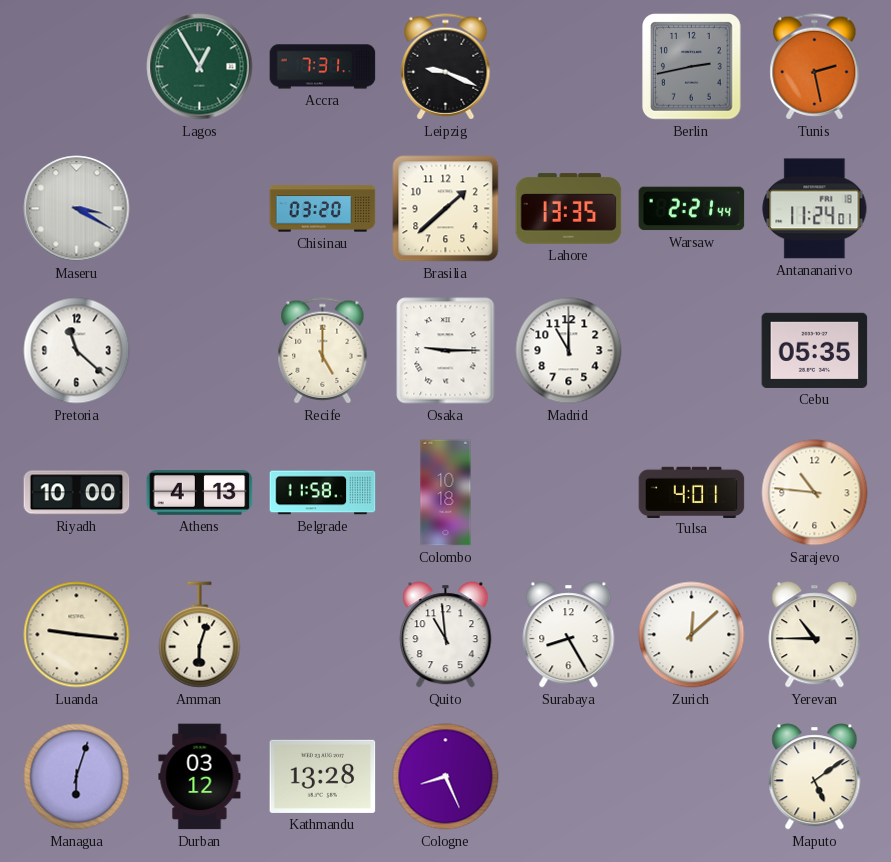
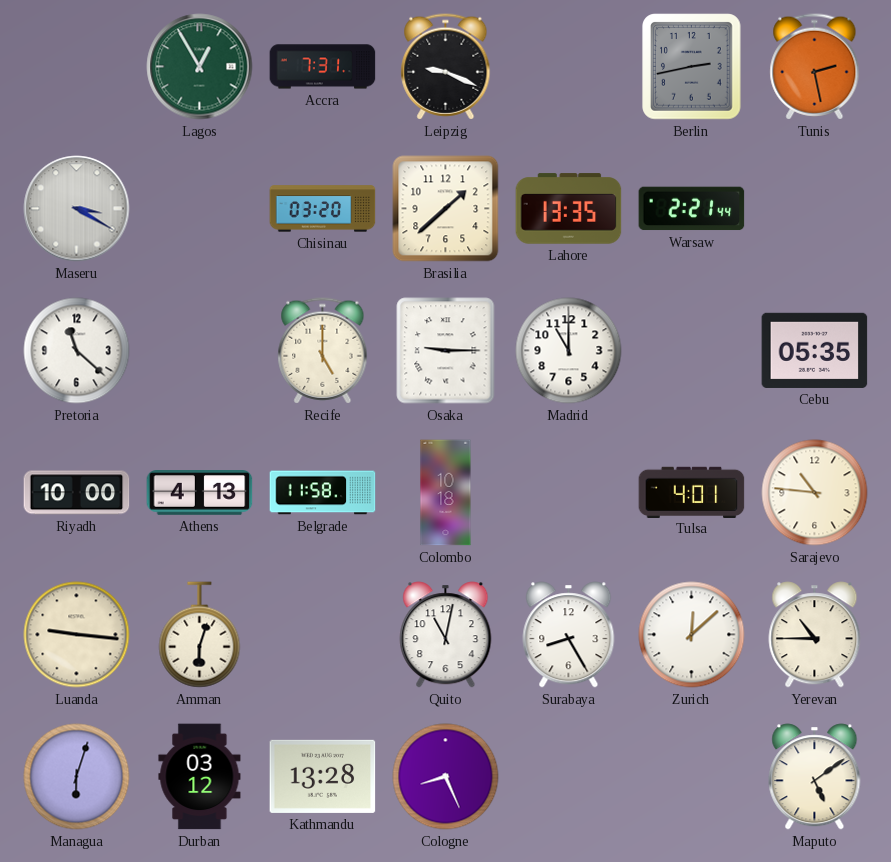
Antananarivo: 11:24 -> none (815, 209)
Quito: 10:59 -> 11:02 (446, 635)
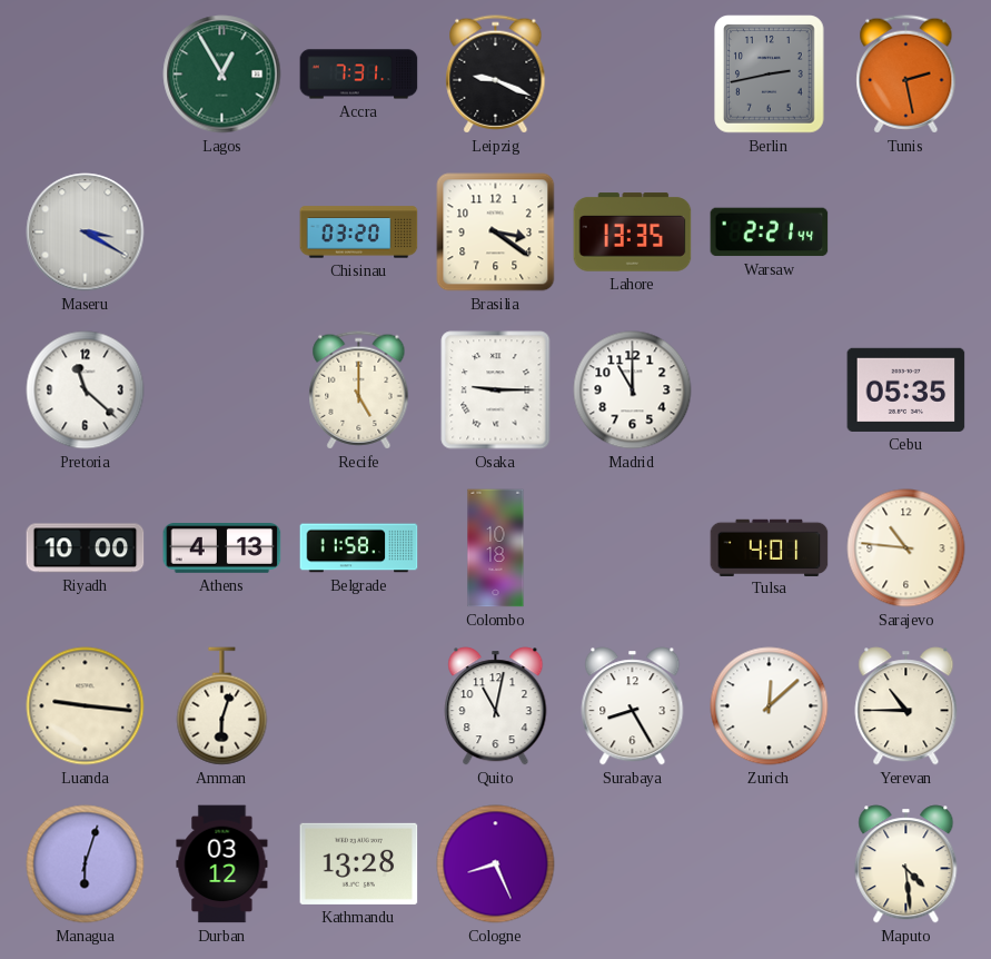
Brasilia: 1:38 -> 3:21 (496, 233)
Maputo: 5:09 -> 4:29 (906, 864)
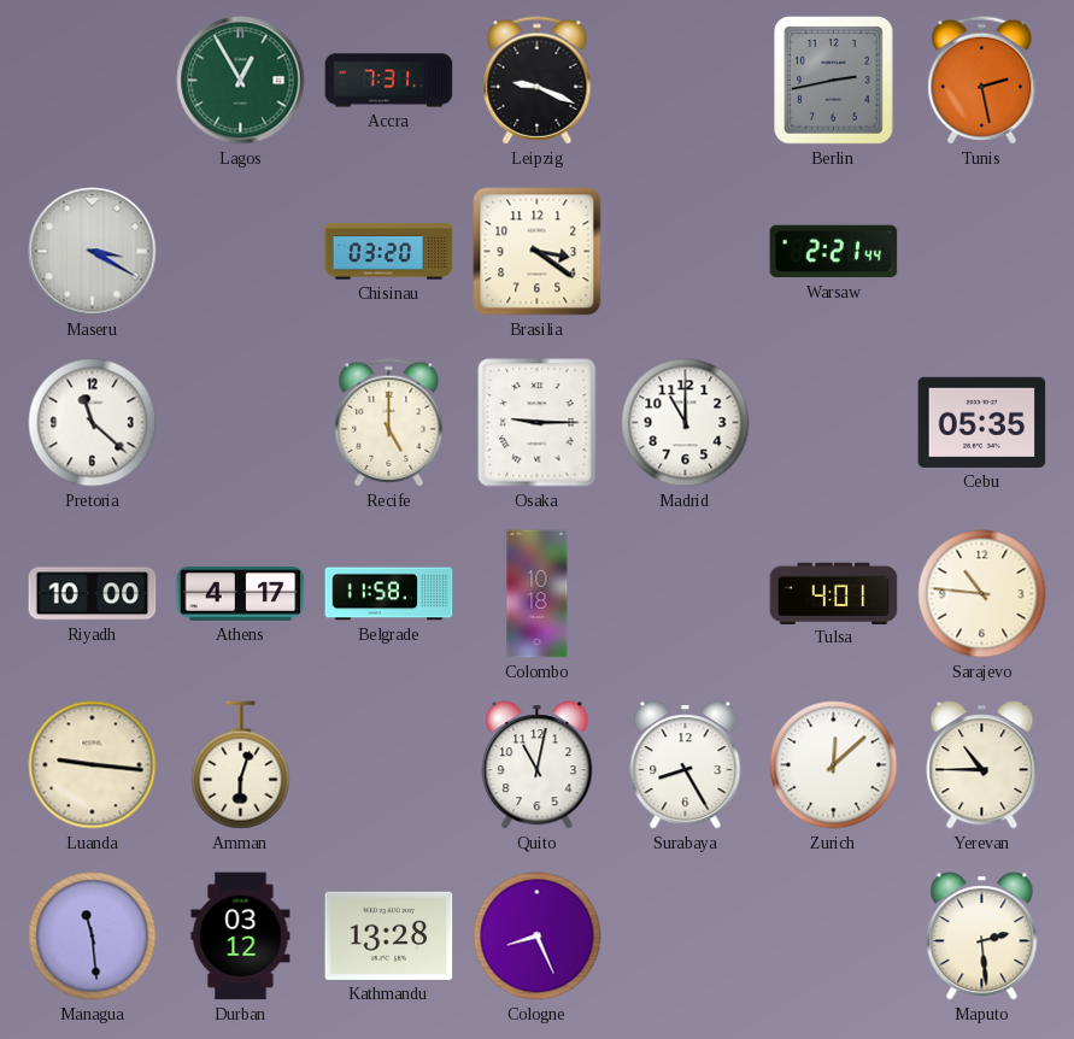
Lahore: 13:35 -> none (633, 233)
Athens: 4:13 -> 4:17 (241, 594)
Managua: 6:03 -> 11:29 (93, 937)
Maputo: 4:29 -> 2:29 (982, 937)
